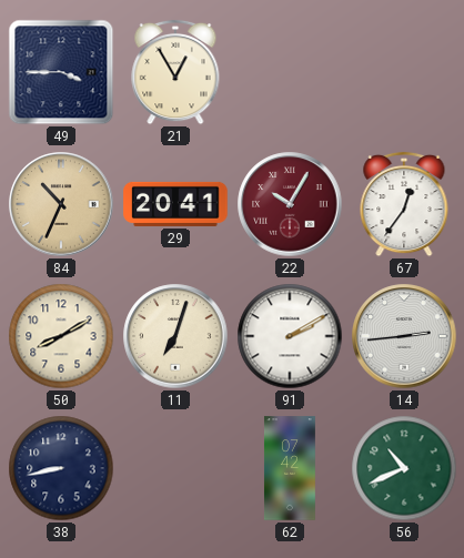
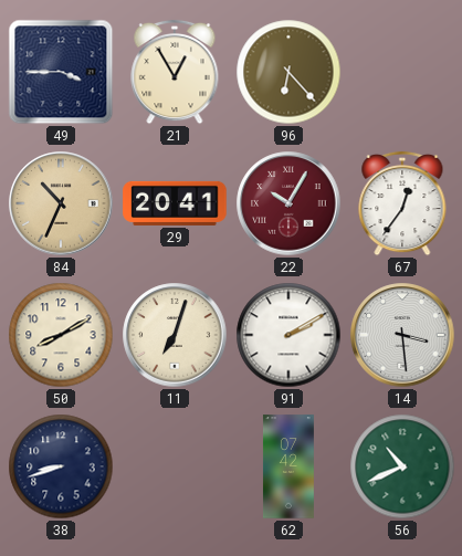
96: none -> 6:23 (288, 72)
14: 2:44 -> 3:29 (402, 335)
38: 8:43 -> 8:42 (61, 466)
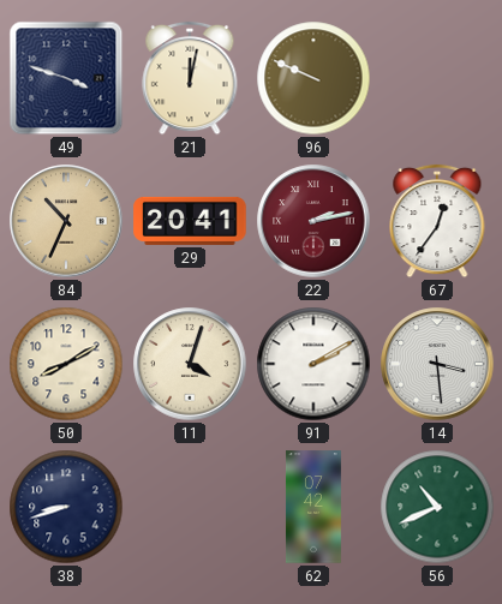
49: 3:45 -> 3:48 (66, 78)
21: 12:55 -> 12:02 (190, 78)
96: 6:23 -> 9:49 (313, 78)
22: 10:05 -> 2:13 (313, 221)
11: 7:03 -> 4:03 (190, 364)
